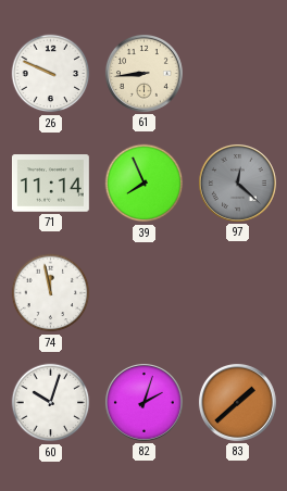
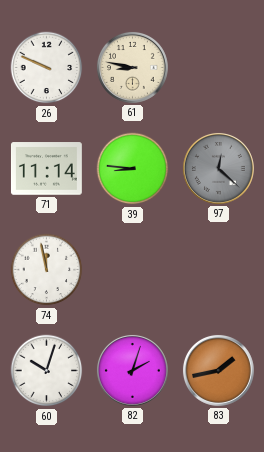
61: 8:44 -> 8:47 (132, 67)
39: 7:56 -> 8:46 (133, 169)
83: 1:38 -> 1:43 (218, 370)
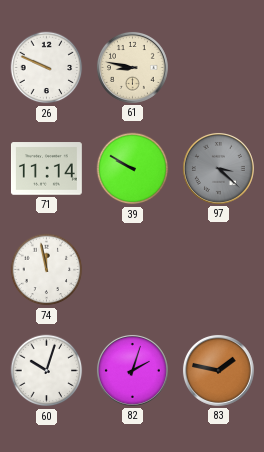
39: 8:46 -> 9:50 (133, 169)
97: 12:22 -> 3:22 (218, 168)
83: 1:43 -> 1:47 (218, 370)
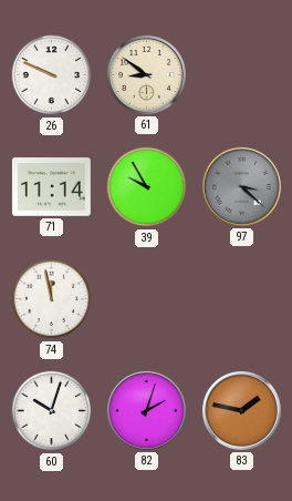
61: 8:47 -> 8:51 (146, 74)
39: 9:50 -> 9:55 (147, 187)
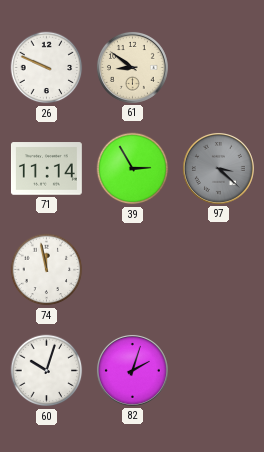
39: 9:55 -> 2:55 (133, 169)
83: 1:47 -> none (241, 410)
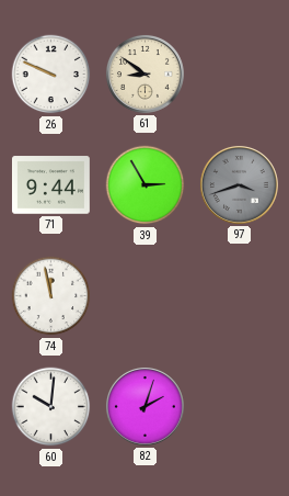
71: 11:14 -> 9:44 (50, 185)
97: 3:22 -> 3:42 (239, 184)
60: 10:03 -> 10:01 (51, 407)
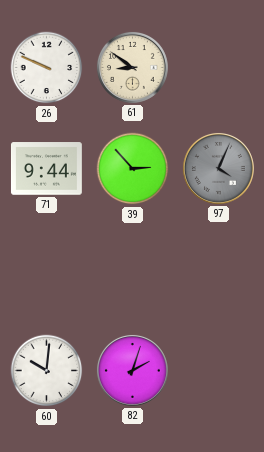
39: 2:55 -> 2:53 (133, 169)
97: 3:42 -> 4:04 (218, 168)
74: 11:58 -> none (51, 296)
